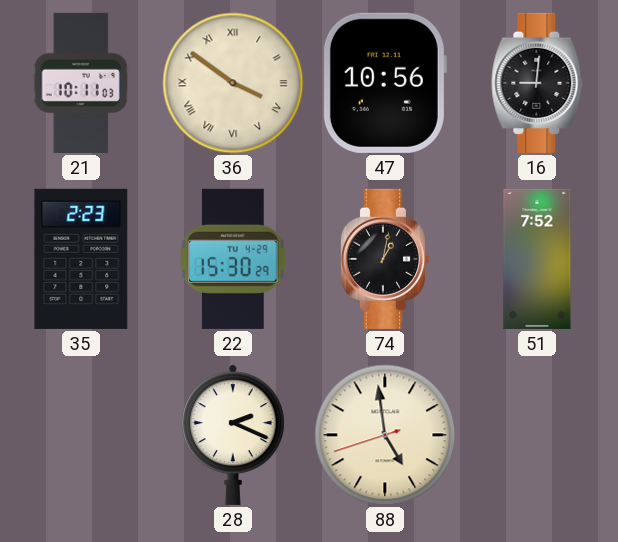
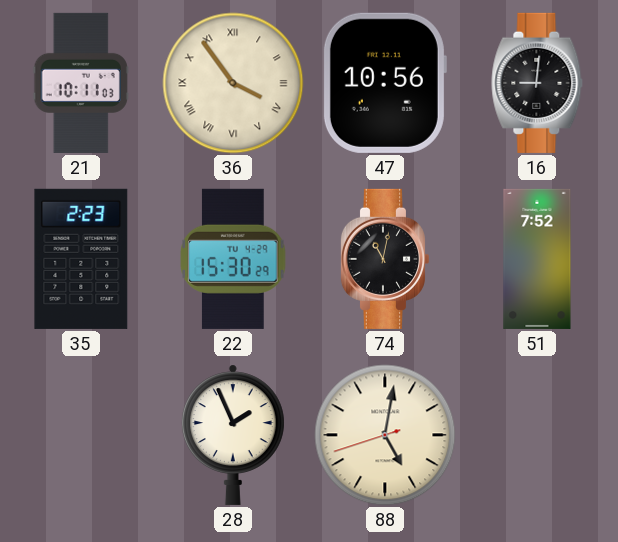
36: 3:51 -> 3:54 (233, 83)
74: 1:02 -> 11:02 (384, 259)
28: 2:19 -> 1:56 (233, 435)
88: 4:58 -> 5:01 (385, 435)
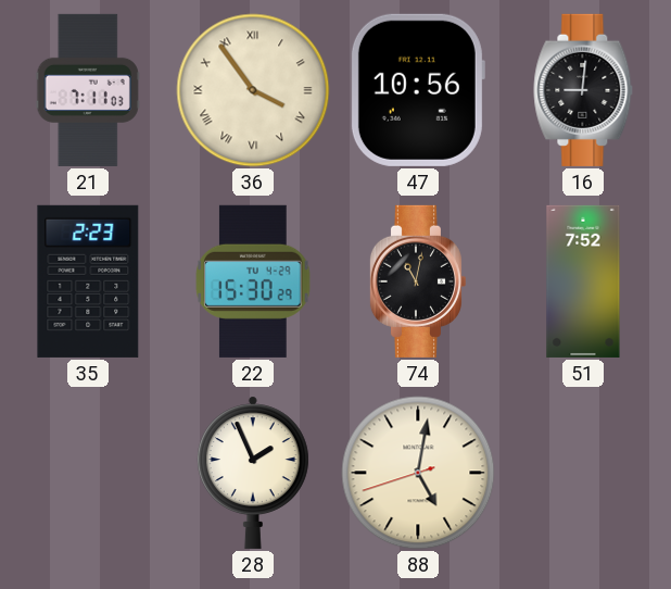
21: 10:11 -> 7:11 (88, 90)
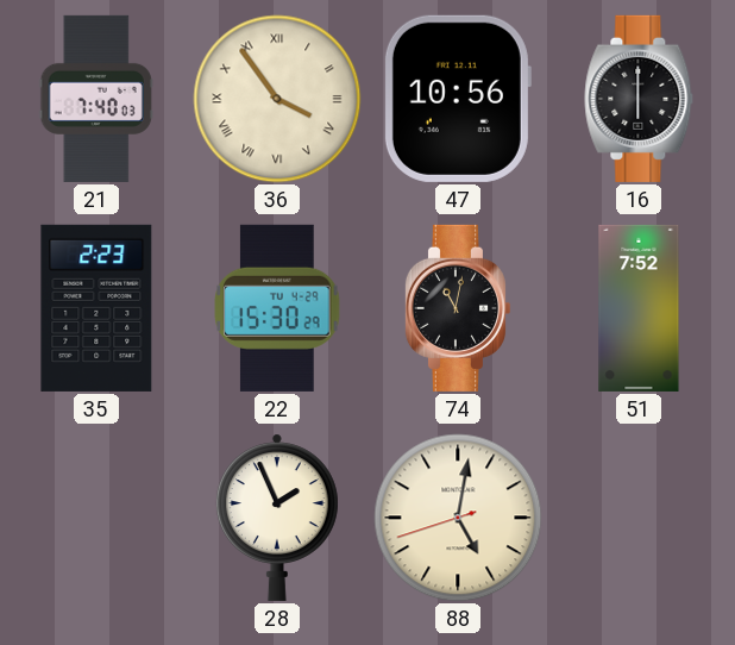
21: 7:11 -> 7:40 (96, 99)
16: 9:01 -> 6:00 (639, 99)
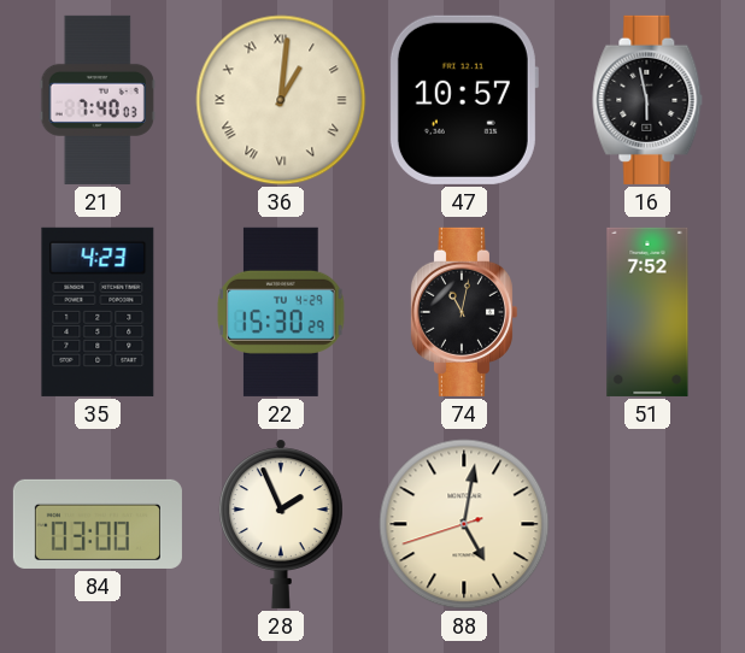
36: 3:54 -> 1:01 (281, 100)
47: 10:56 -> 10:57 (463, 100)
16: 6:00 -> 5:58 (647, 100)
35: 2:23 -> 4:23 (98, 312)
84: none -> 03:00 (98, 524)
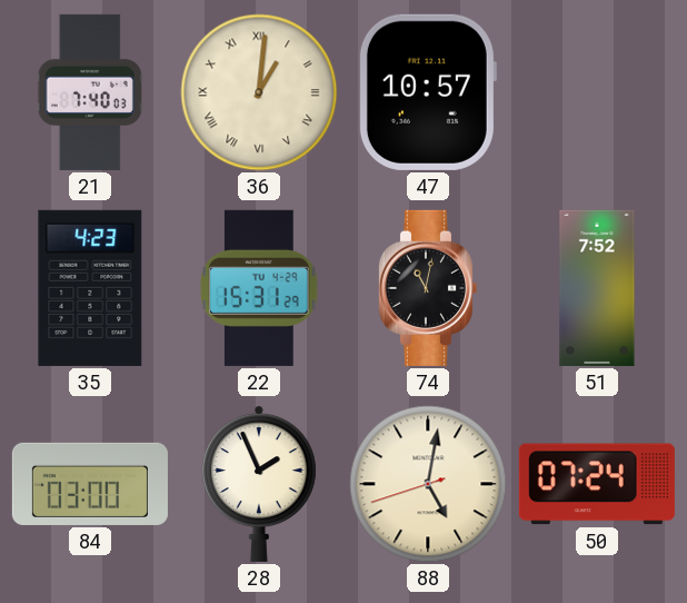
16: 5:58 -> none (647, 100)
22: 15:30 -> 15:31 (259, 288)
50: none -> 07:24 (597, 484)
